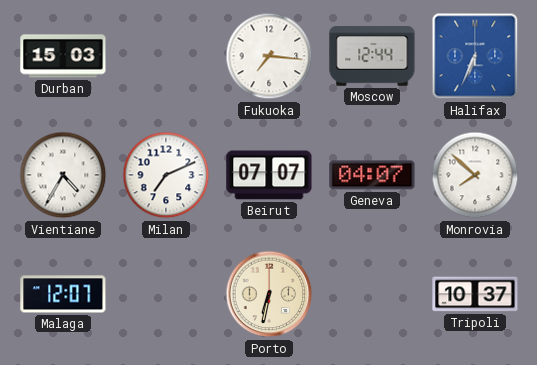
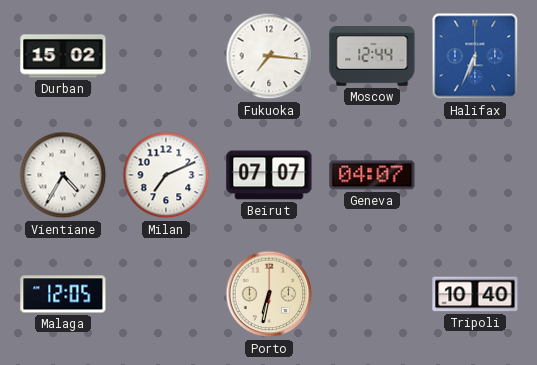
Durban: 15:03 -> 15:02 (63, 56)
Monrovia: 7:52 -> none (475, 175)
Malaga: 12:07 -> 12:05 (63, 294)
Tripoli: 10:37 -> 10:40 (475, 294)
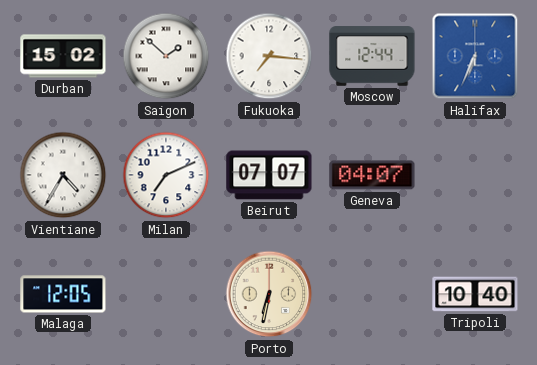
Saigon: none -> 1:52 (166, 56)
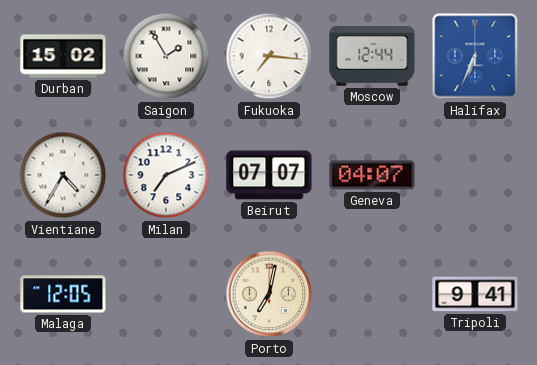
Saigon: 1:52 -> 1:55 (166, 56)
Porto: 6:32 -> 7:02 (269, 294)
Tripoli: 10:40 -> 9:41 (475, 294)
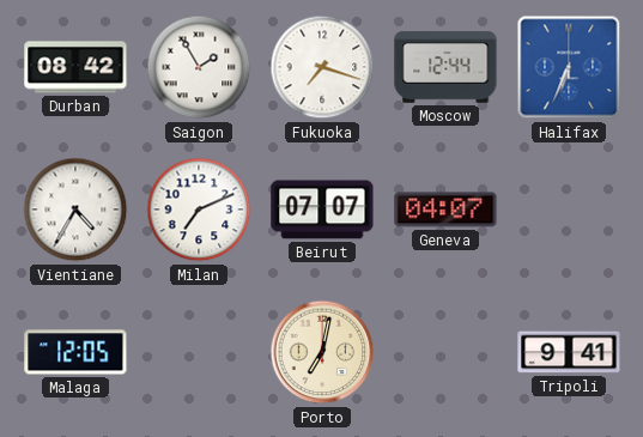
Durban: 15:02 -> 08:42 (75, 67)
Fukuoka: 7:16 -> 7:18 (322, 67)
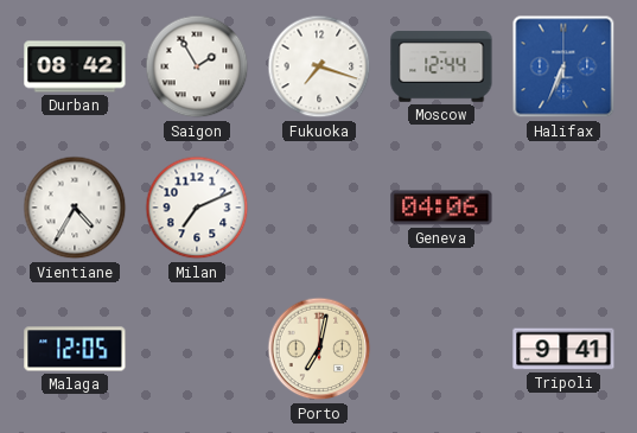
Beirut: 07:07 -> none (322, 210)
Geneva: 04:07 -> 04:06 (441, 208)
